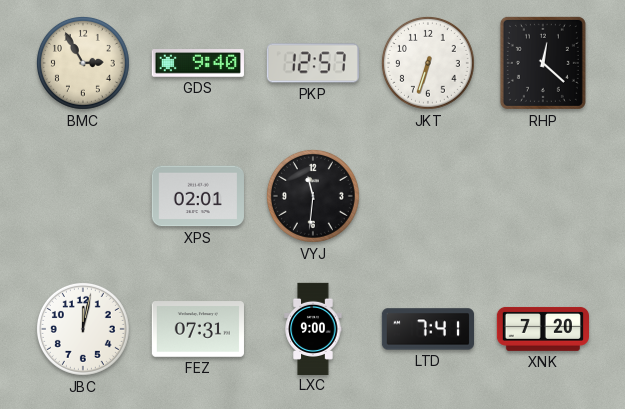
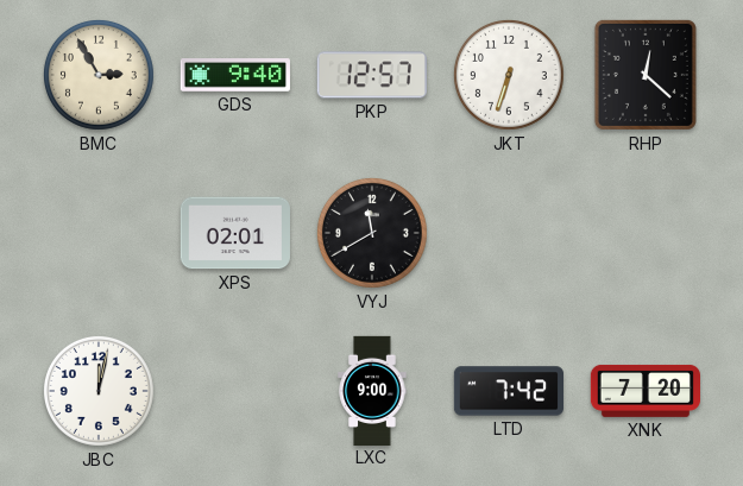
VYJ: 11:31 -> 11:40 (372, 233)
FEZ: 07:31 -> none (198, 329)
LTD: 7:41 -> 7:42 (508, 391)
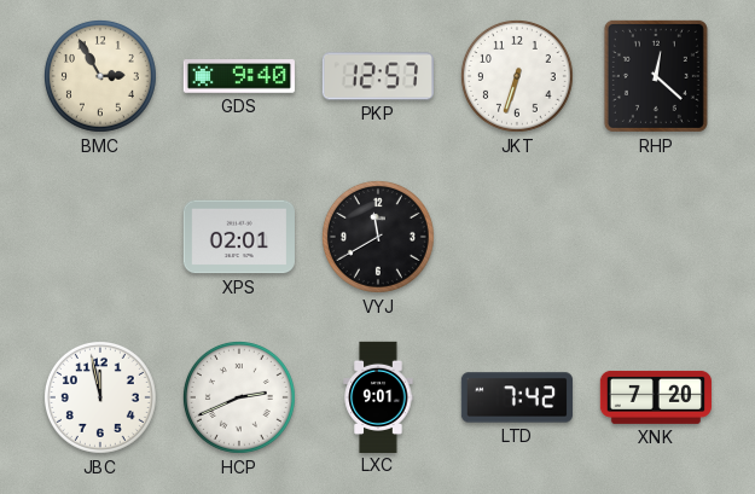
JBC: 12:02 -> 11:58 (100, 397)
HCP: none -> 2:41 (239, 397)
LXC: 9:00 -> 9:01 (378, 396)
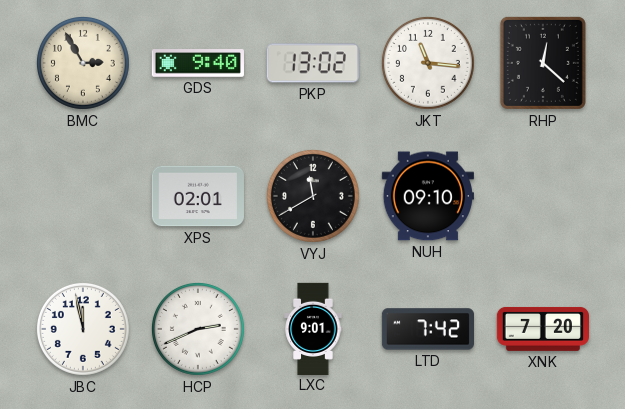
PKP: 12:57 -> 13:02 (313, 63)
JKT: 6:33 -> 11:16 (428, 63)
NUH: none -> 09:10 (428, 196)
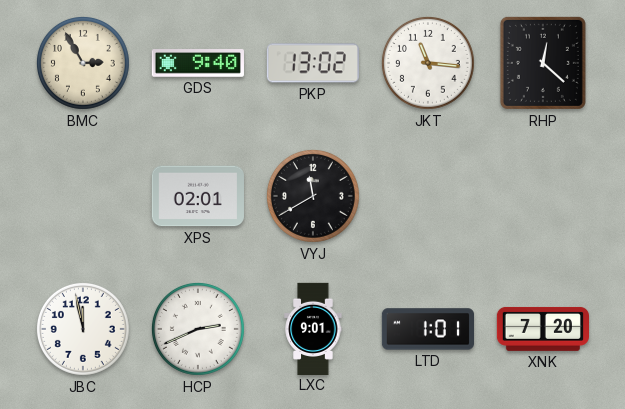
NUH: 09:10 -> none (428, 196)
LTD: 7:42 -> 1:01 (427, 329)
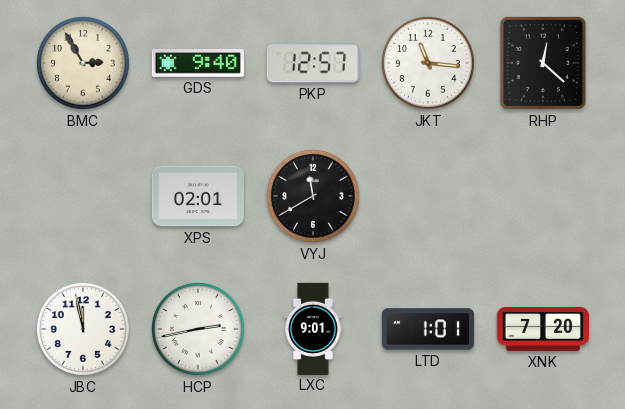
PKP: 13:02 -> 12:57 (313, 63)
HCP: 2:41 -> 2:43 (198, 329)
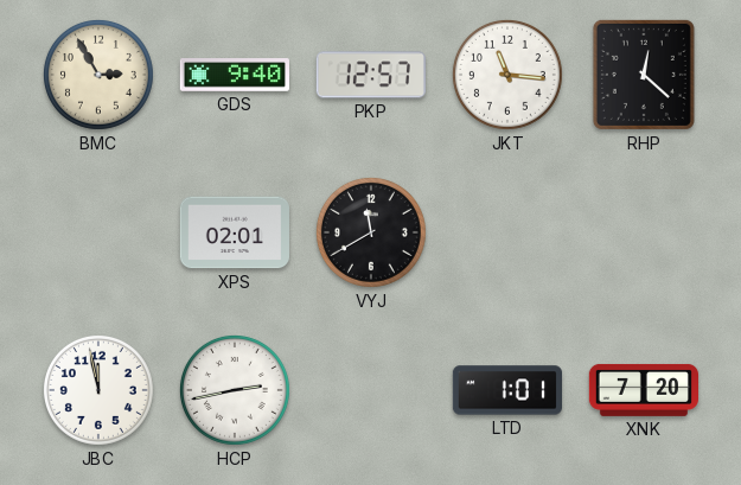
LXC: 9:01 -> none (313, 328)
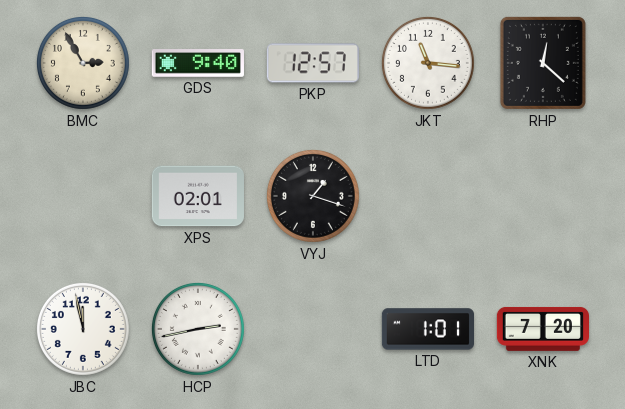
VYJ: 11:40 -> 1:18 (313, 196)
